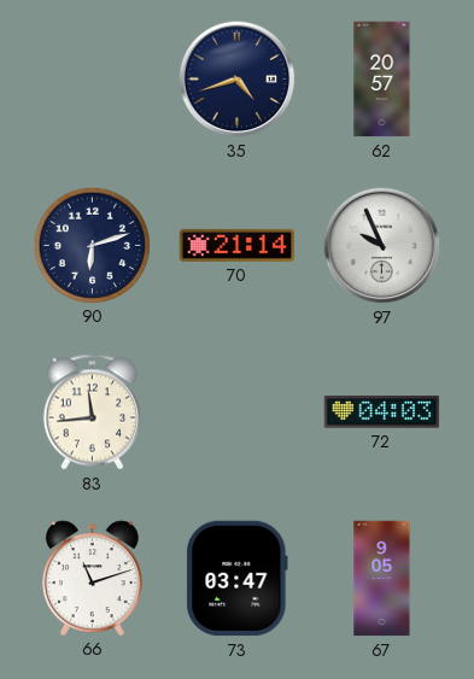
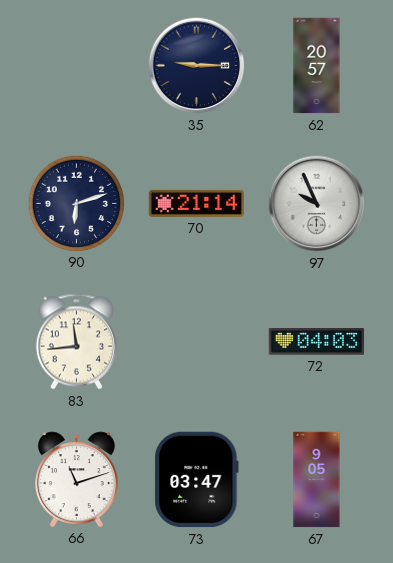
35: 4:42 -> 9:15 (197, 66)
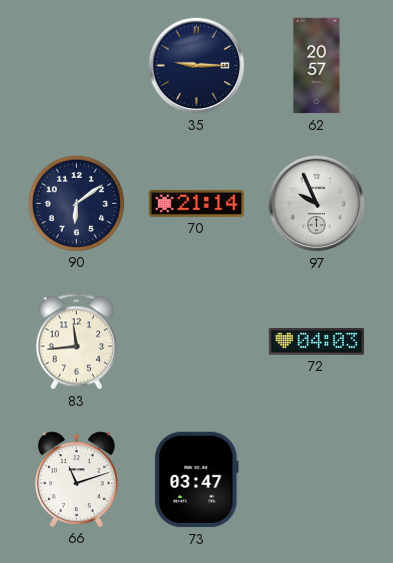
90: 6:12 -> 6:09 (76, 203)
67: 9:05 -> none (317, 480)
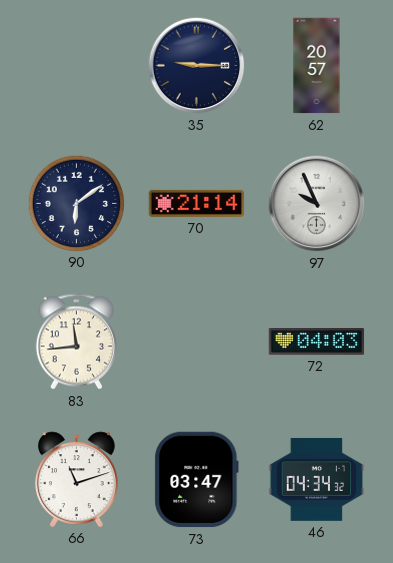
46: none -> 04:34 (317, 479)
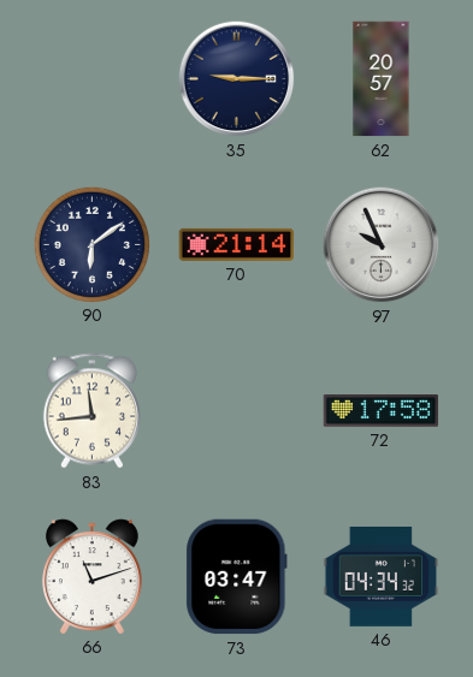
72: 04:03 -> 17:58 (382, 411)
